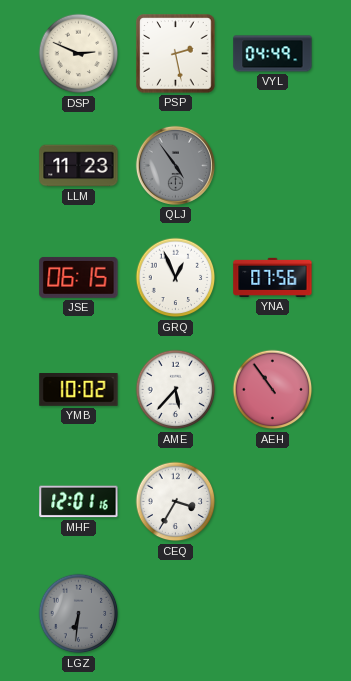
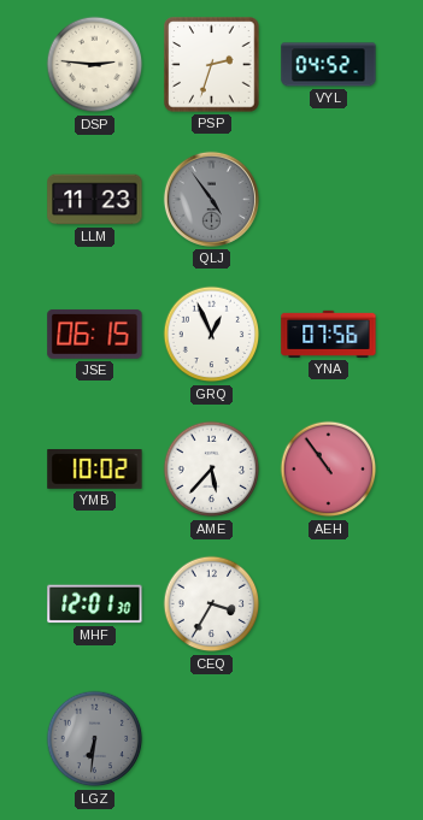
DSP: 2:49 -> 2:46 (95, 65)
PSP: 2:28 -> 2:33 (212, 65)
VYL: 04:49 -> 04:52 (329, 65)
MHF: 12:01:16 -> 12:01:30 (95, 604)
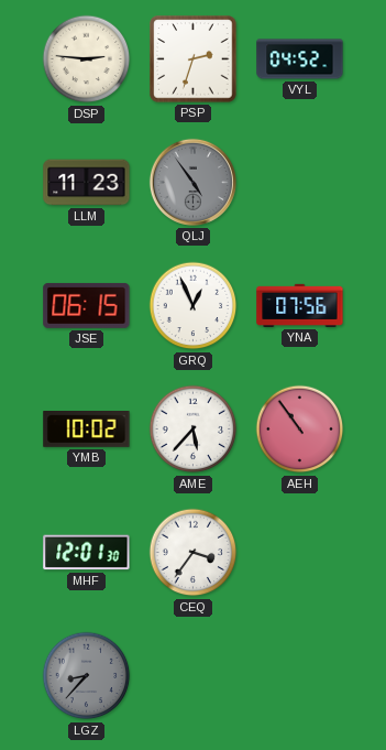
CEQ: 3:35 -> 3:36 (194, 553)
LGZ: 6:31 -> 8:37 (87, 676)
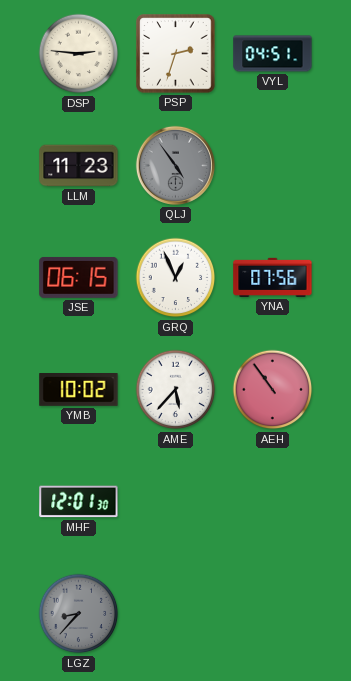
VYL: 04:52 -> 04:51 (273, 54)
CEQ: 3:36 -> none (194, 553)
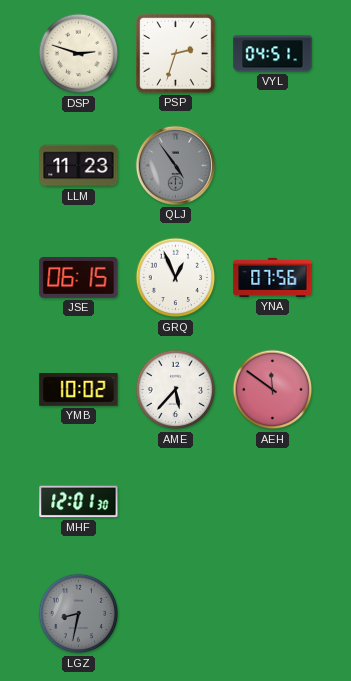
DSP: 2:46 -> 2:48 (79, 54)
AEH: 10:54 -> 11:51 (273, 390)
LGZ: 8:37 -> 8:32 (79, 614)
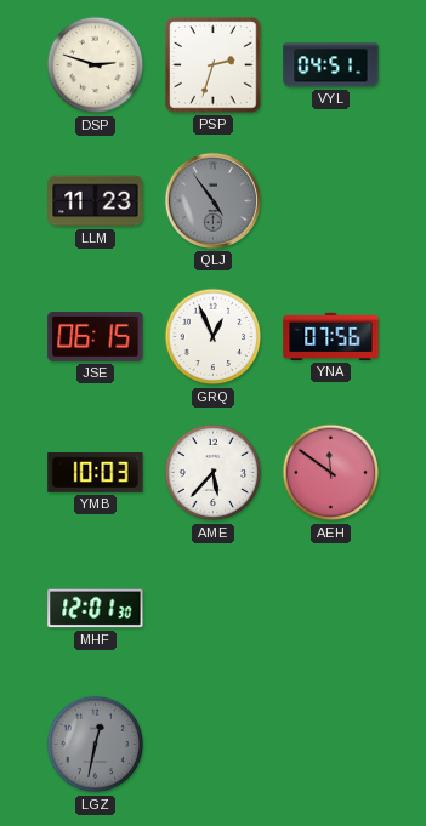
YMB: 10:02 -> 10:03 (96, 473)
LGZ: 8:32 -> 12:32 (96, 745)
